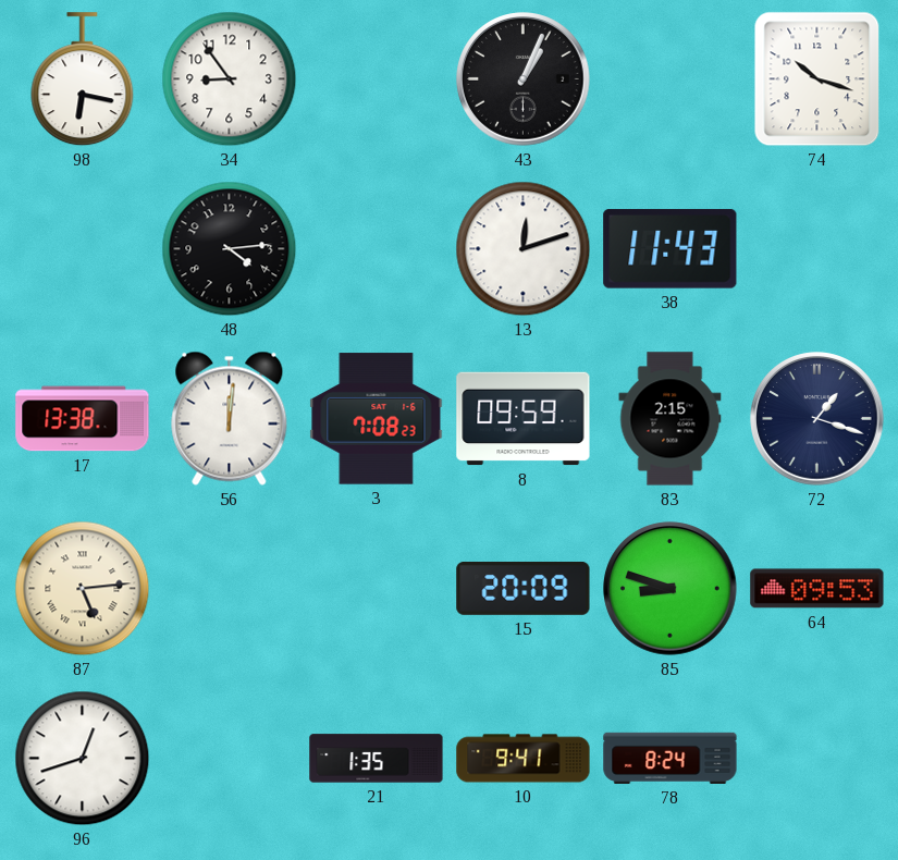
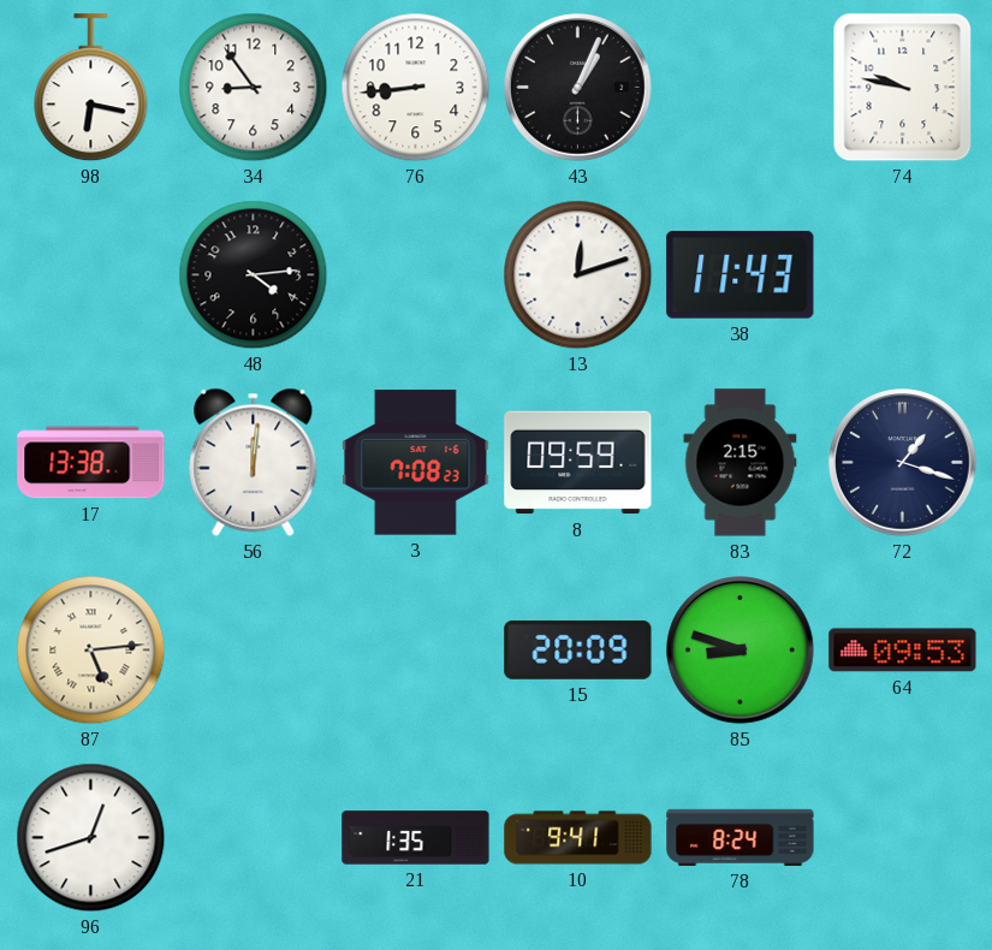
76: none -> 8:44 (416, 88)
74: 10:18 -> 9:47 (903, 88)
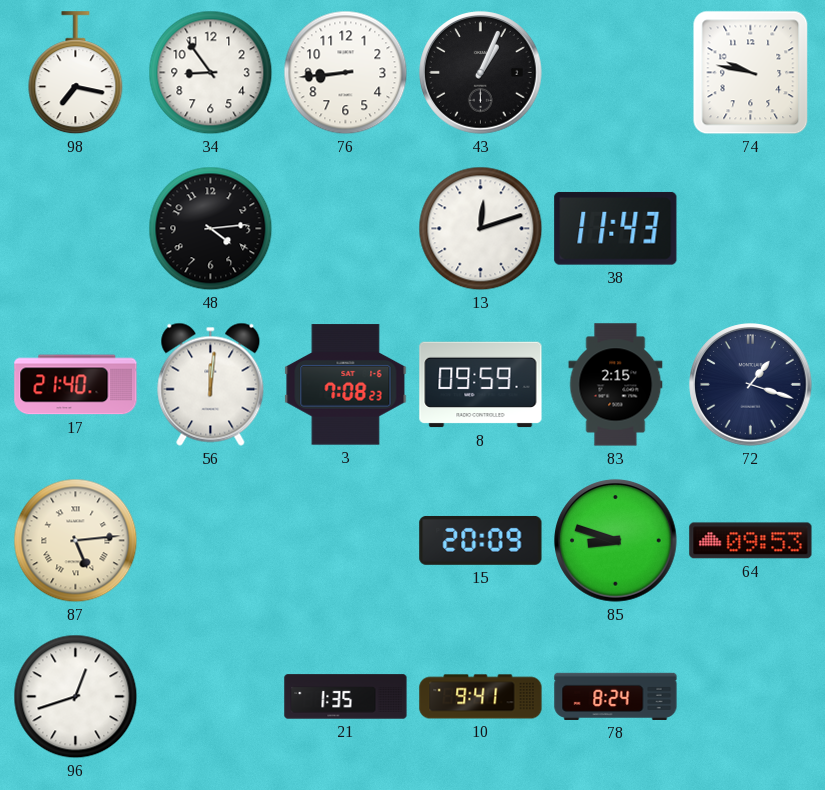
98: 6:17 -> 7:17 (76, 73)
17: 13:38 -> 21:40 (76, 385)
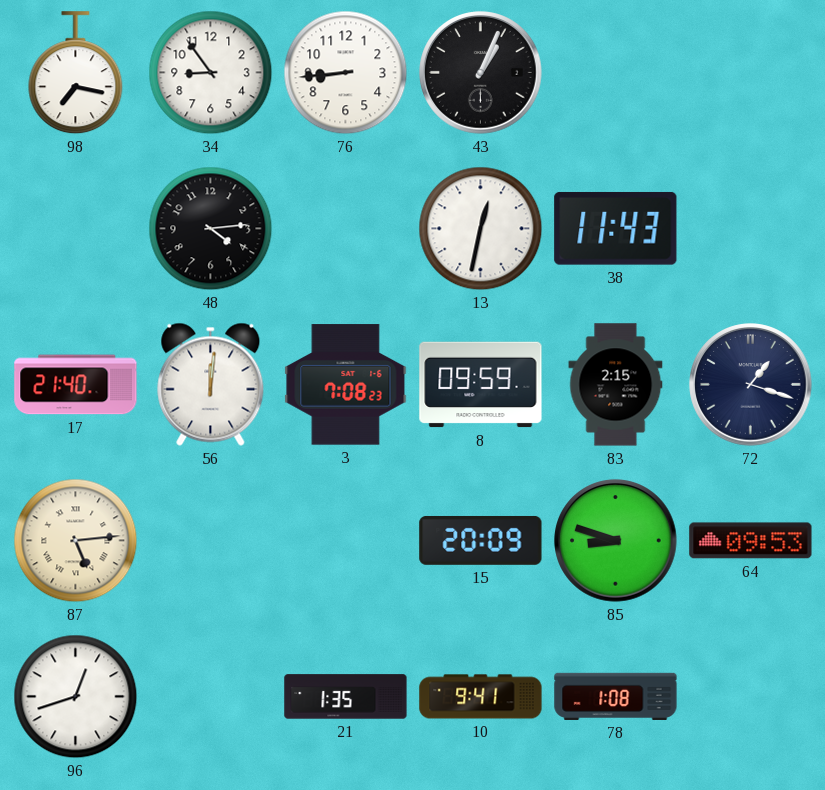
74: 9:47 -> none (751, 73)
13: 12:12 -> 12:32 (481, 229)
78: 8:24 -> 1:08 (616, 696)
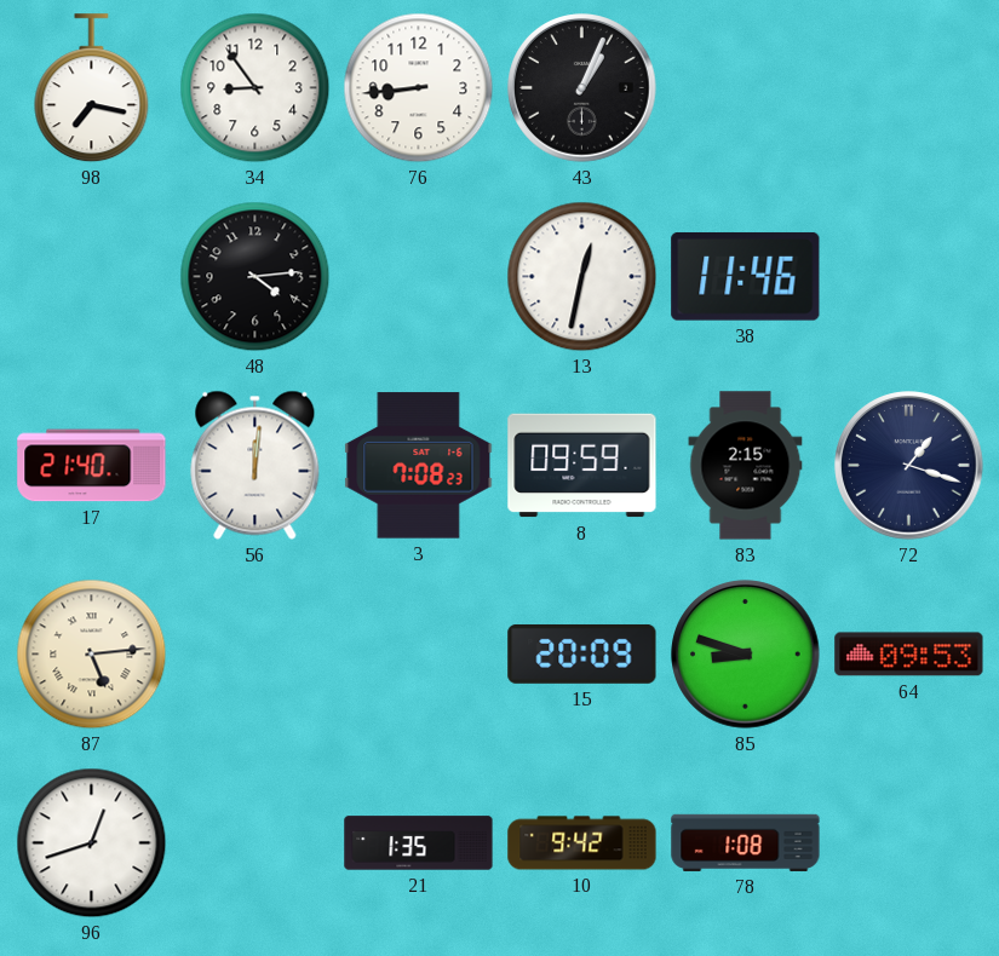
38: 11:43 -> 11:46 (746, 276)
10: 9:41 -> 9:42 (582, 843)
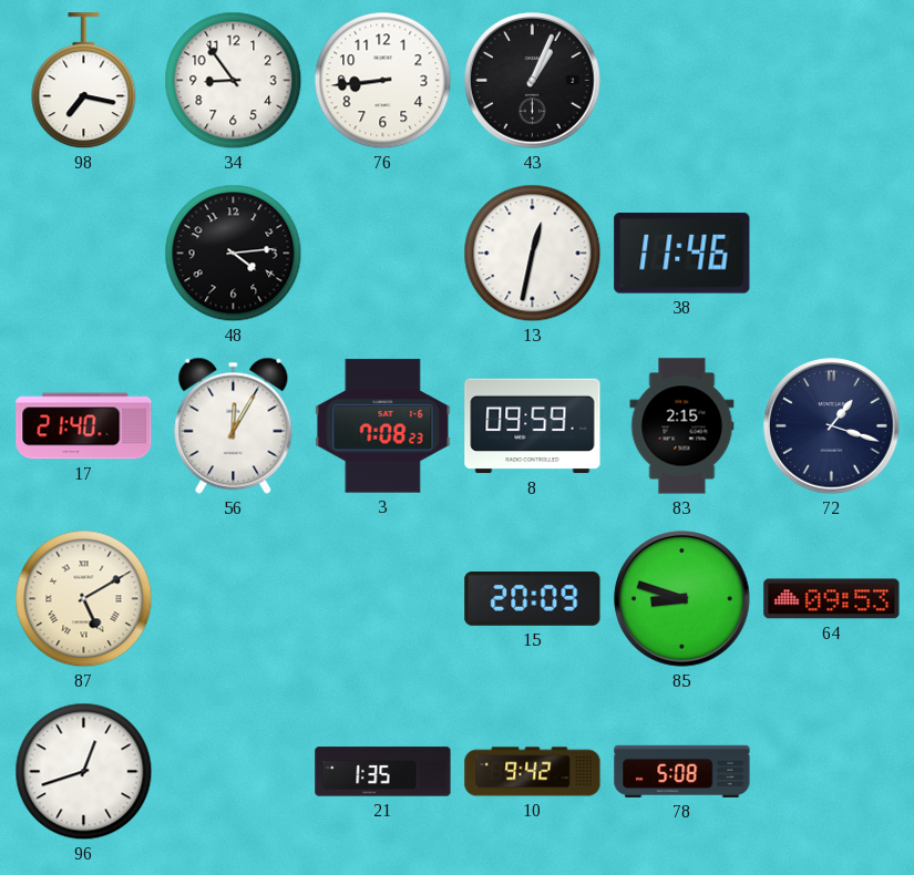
56: 12:01 -> 12:05 (234, 425)
87: 5:14 -> 5:10 (84, 599)
78: 1:08 -> 5:08 (682, 771)
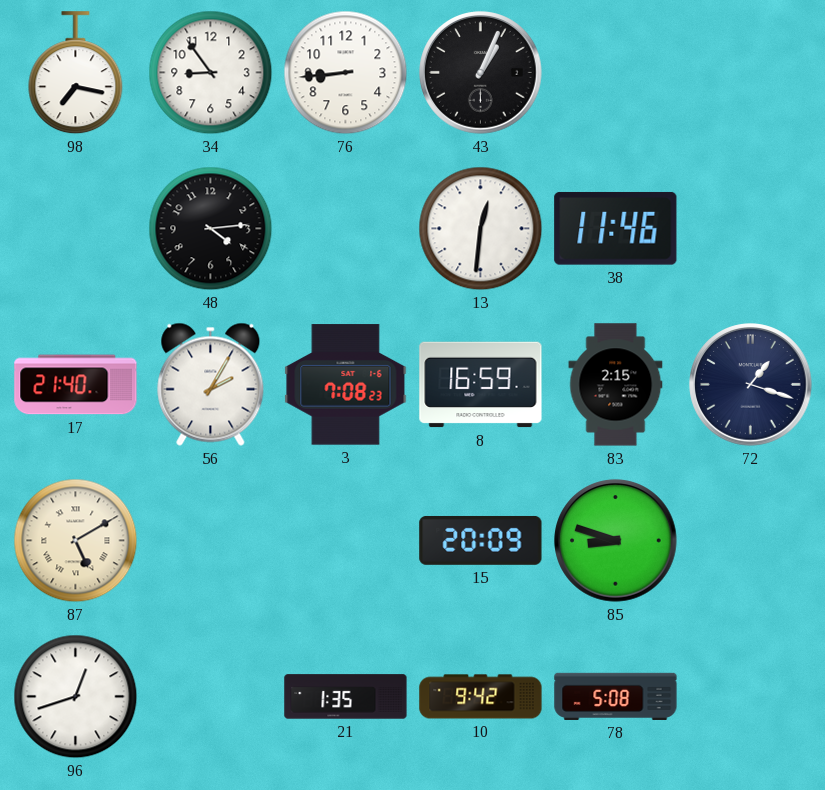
13: 12:32 -> 12:31 (481, 229)
56: 12:05 -> 2:05 (211, 384)
8: 09:59 -> 16:59 (481, 385)
64: 09:53 -> none (832, 599)
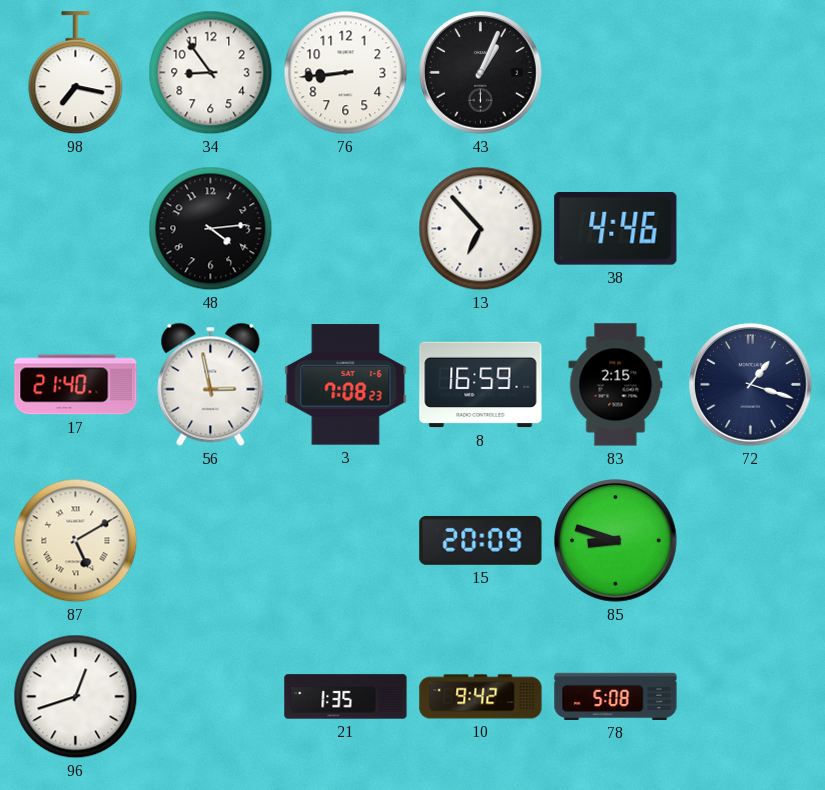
13: 12:31 -> 6:53 (481, 229)
38: 11:46 -> 4:46 (616, 228)
56: 2:05 -> 2:58 (211, 384)
